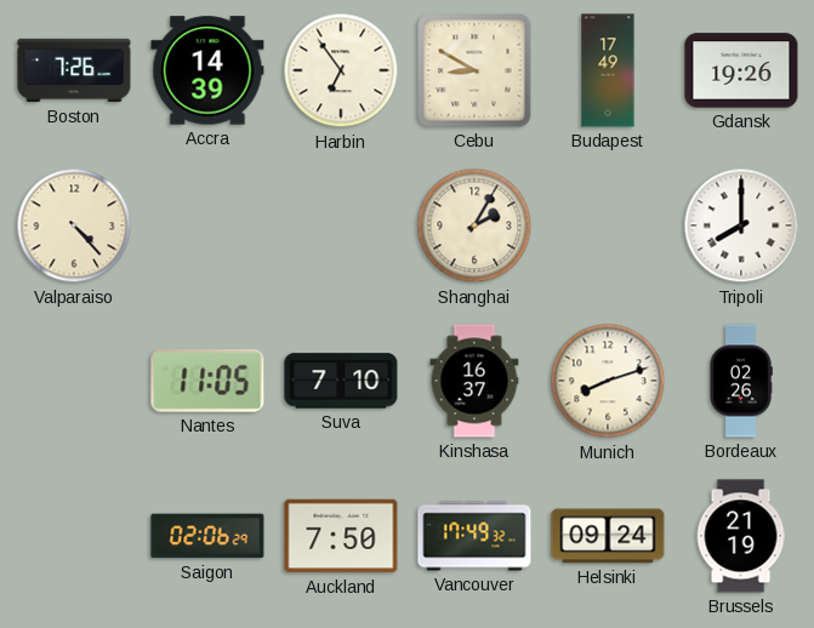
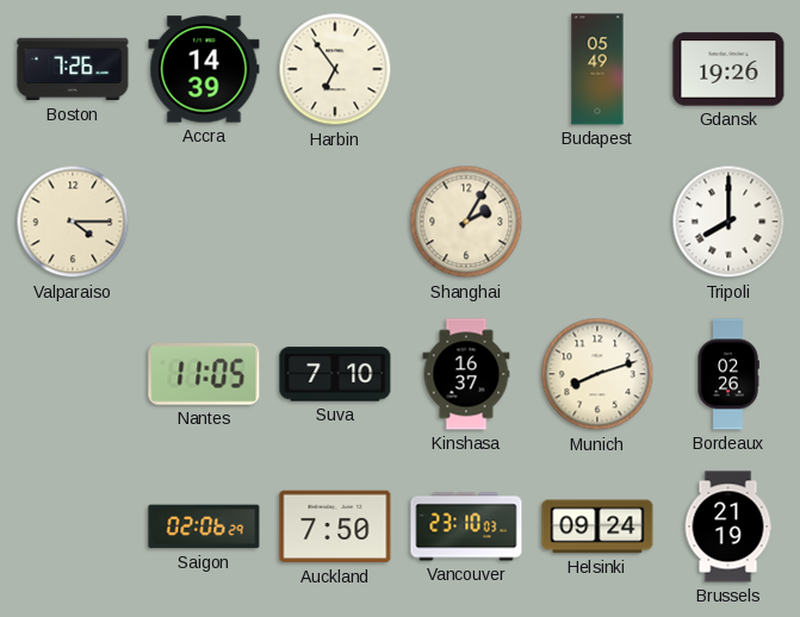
Cebu: 8:50 -> none (474, 70)
Budapest: 17:49 -> 05:49 (597, 69)
Valparaiso: 4:23 -> 4:15 (73, 222)
Vancouver: 17:49 -> 23:10 (466, 526)
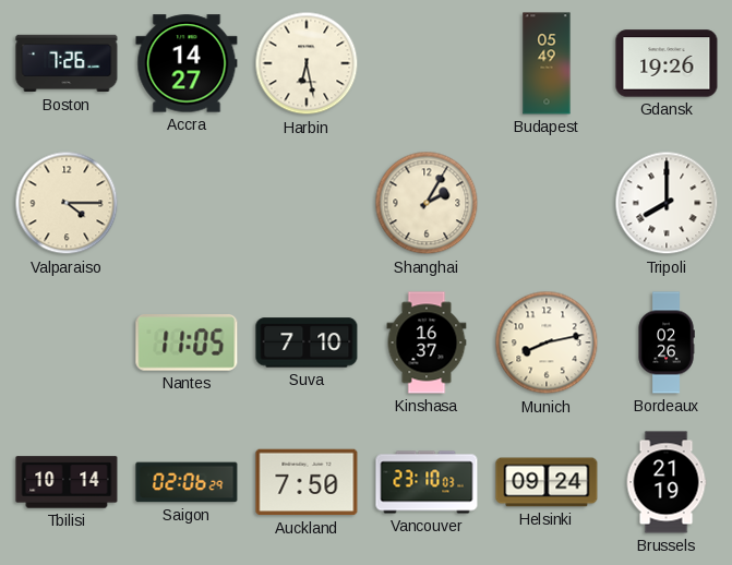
Accra: 14:39 -> 14:27 (187, 63)
Harbin: 6:54 -> 6:28 (307, 63)
Munich: 8:12 -> 8:13 (547, 342)
Tbilisi: none -> 10:14 (67, 482)
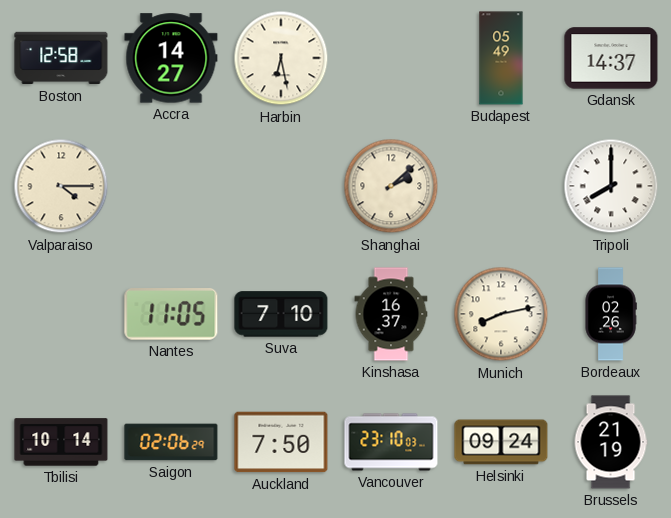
Boston: 7:26 -> 12:58 (61, 58)
Gdansk: 19:26 -> 14:37 (611, 58)
Shanghai: 2:05 -> 2:08 (391, 186)
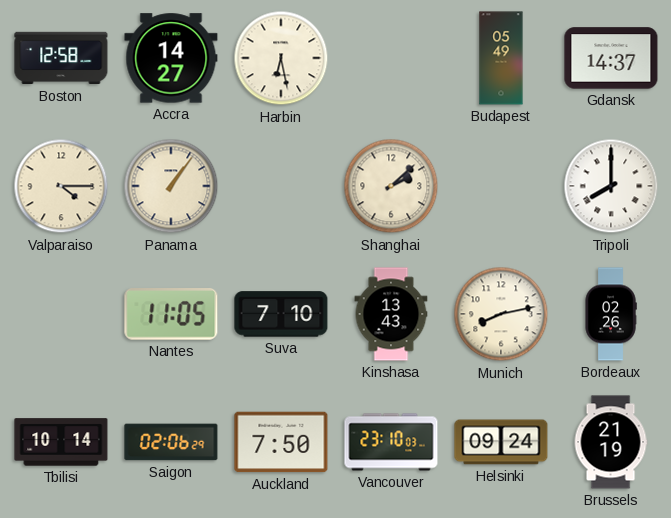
Panama: none -> 1:06 (171, 186)
Kinshasa: 16:37 -> 13:43 (391, 314)
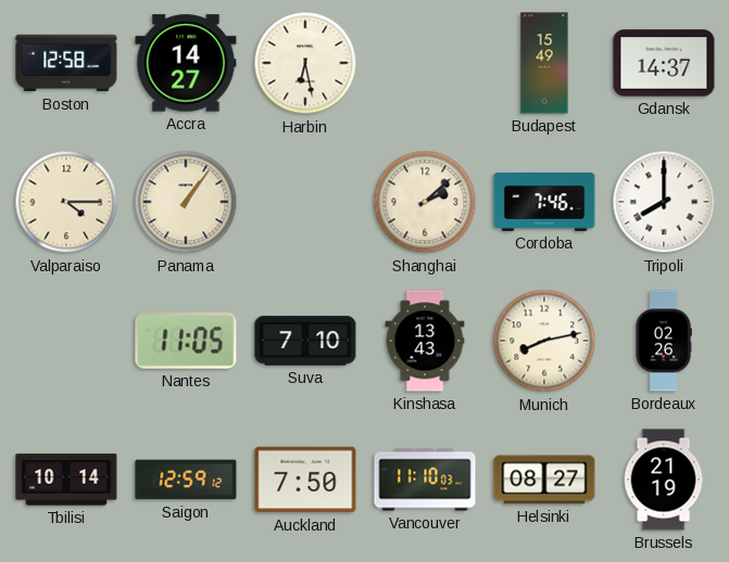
Budapest: 05:49 -> 15:49 (544, 63)
Cordoba: none -> 7:46 (544, 202)
Saigon: 02:06 -> 12:59 (186, 480)
Vancouver: 23:10 -> 11:10 (425, 480)
Helsinki: 09:24 -> 08:27 (544, 480)
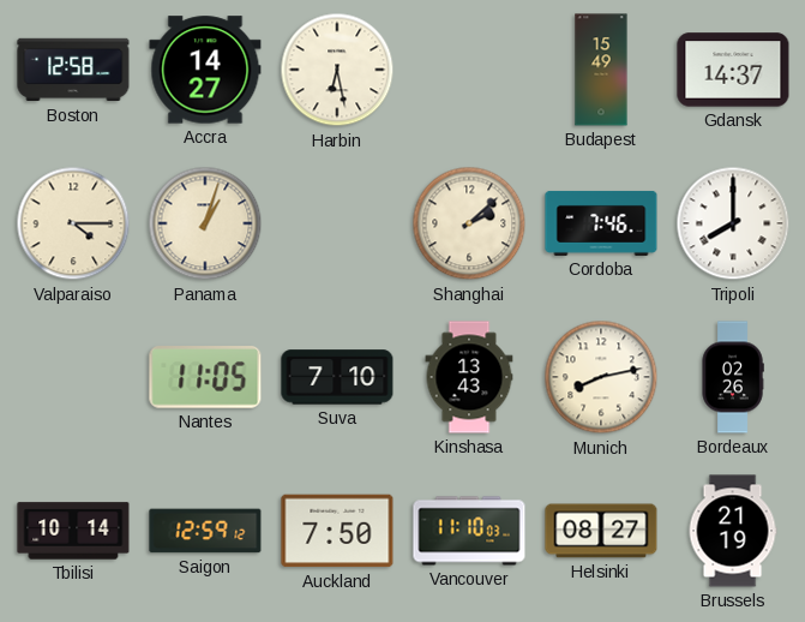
Panama: 1:06 -> 1:03 (205, 223)
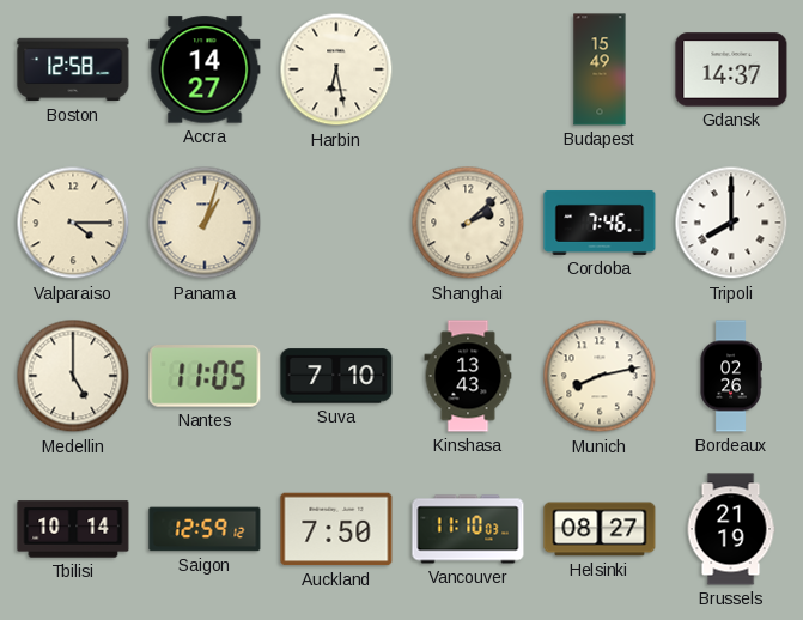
Medellin: none -> 5:00 (73, 376)
